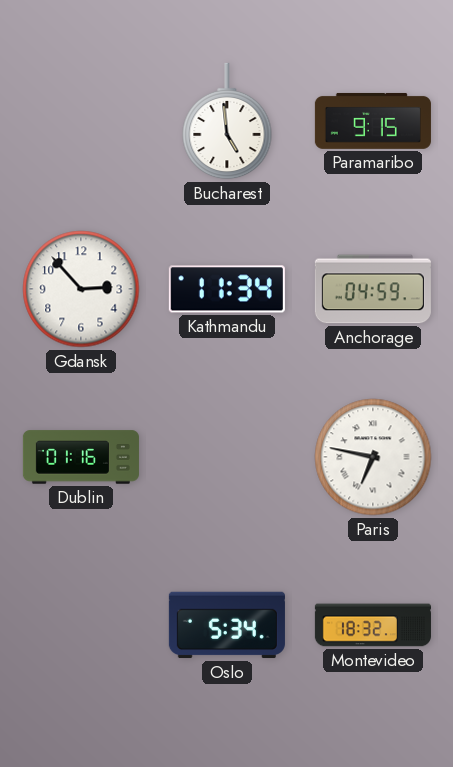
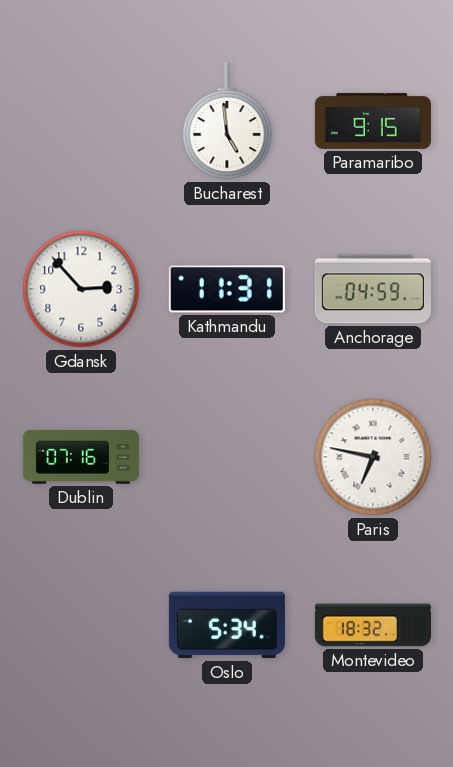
Kathmandu: 11:34 -> 11:31 (227, 289)
Dublin: 01:16 -> 07:16 (81, 457)
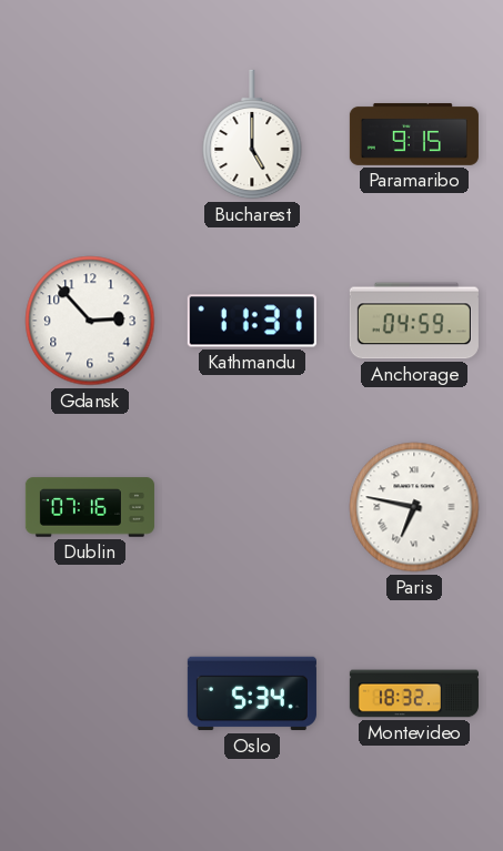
Bucharest: 4:59 -> 5:00 (252, 134)
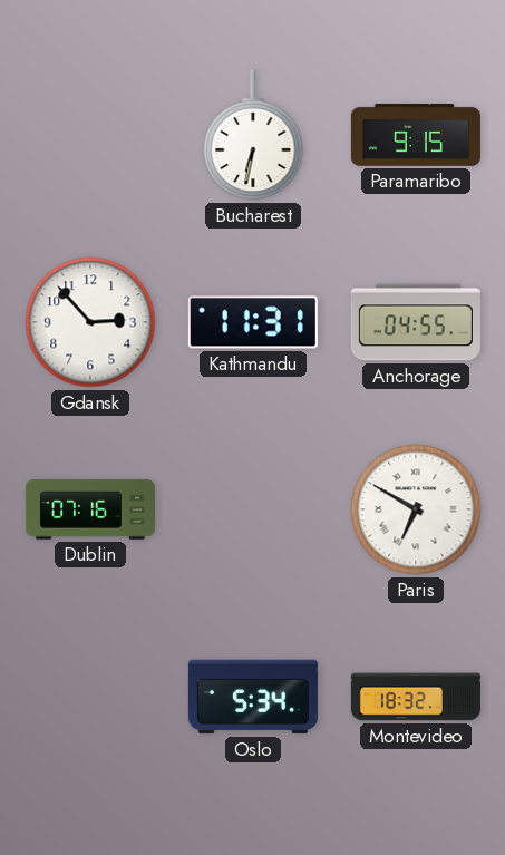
Bucharest: 5:00 -> 6:32 (253, 135)
Anchorage: 04:59 -> 04:55 (416, 322)
Paris: 6:47 -> 6:50 (416, 509)
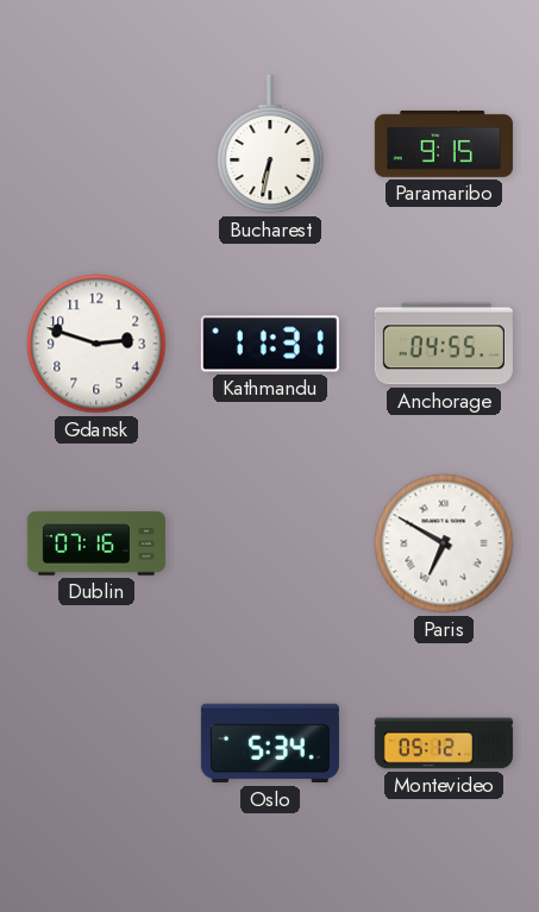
Gdansk: 2:53 -> 2:48 (96, 344)
Montevideo: 18:32 -> 05:12 (444, 743)
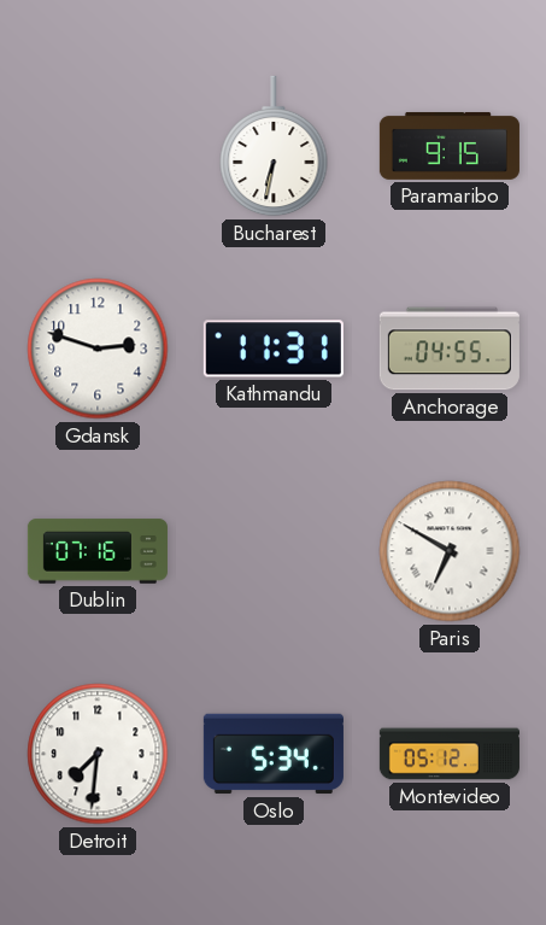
Detroit: none -> 7:31 (98, 754)
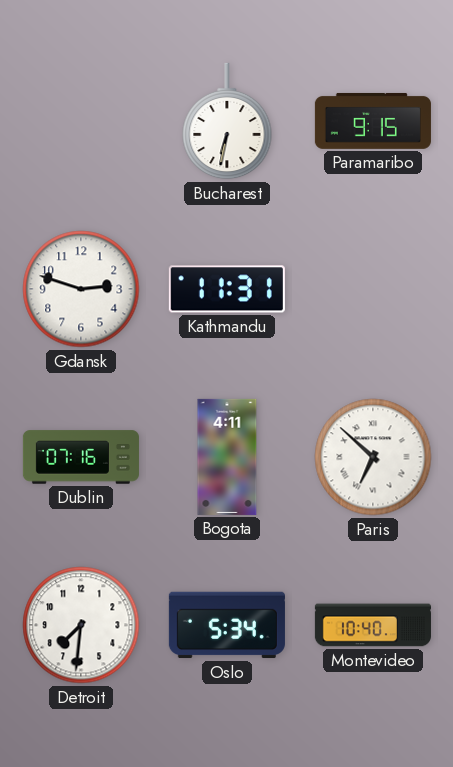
Anchorage: 04:55 -> none (450, 349)
Bogota: none -> 4:11 (227, 457)
Paris: 6:50 -> 6:52 (373, 457)
Montevideo: 05:12 -> 10:40 (373, 625)
